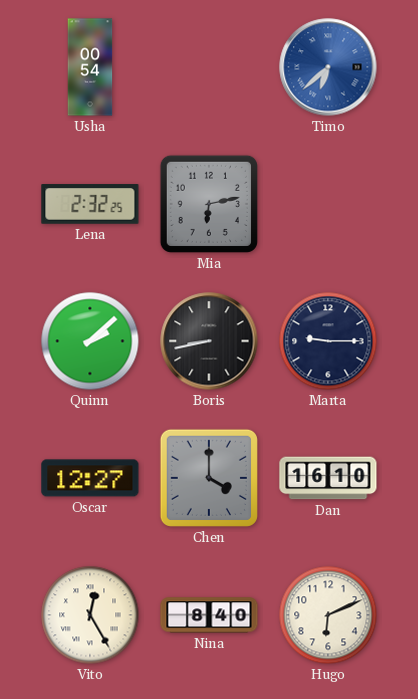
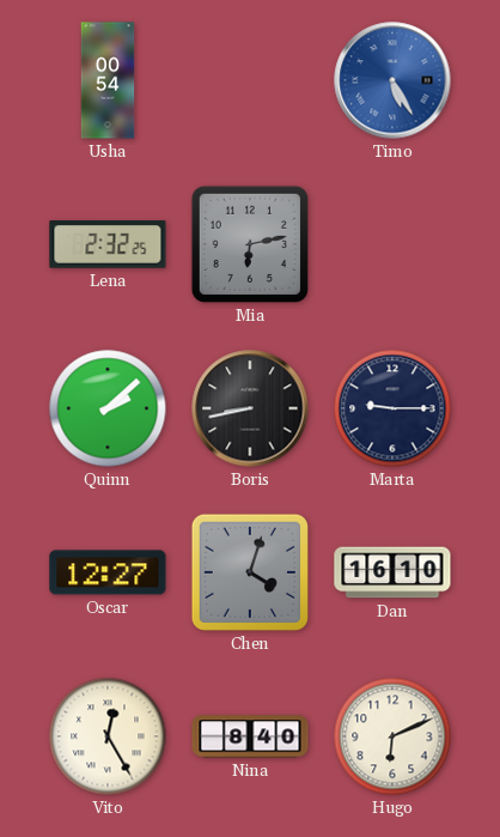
Timo: 6:38 -> 5:25 (392, 80)
Chen: 4:00 -> 4:03 (250, 572)
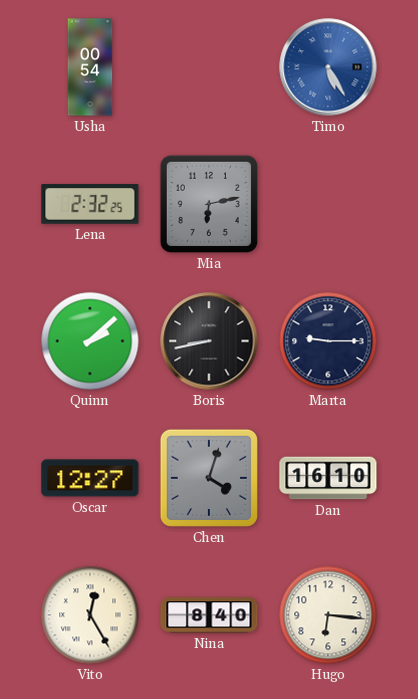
Hugo: 6:11 -> 6:16 (328, 615)
